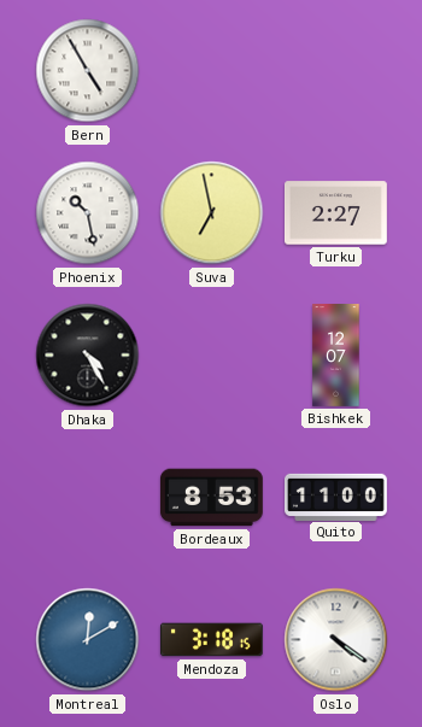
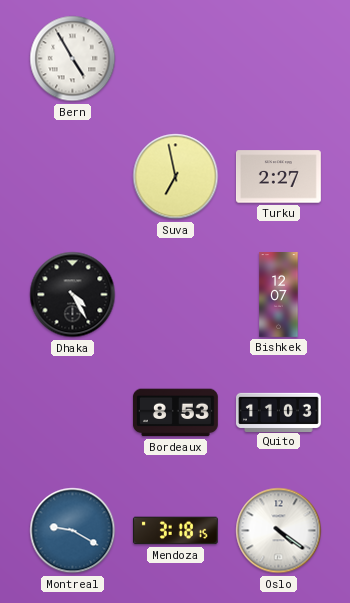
Phoenix: 10:28 -> none (88, 213)
Quito: 11:00 -> 11:03 (279, 412)
Montreal: 12:10 -> 9:20 (73, 531)
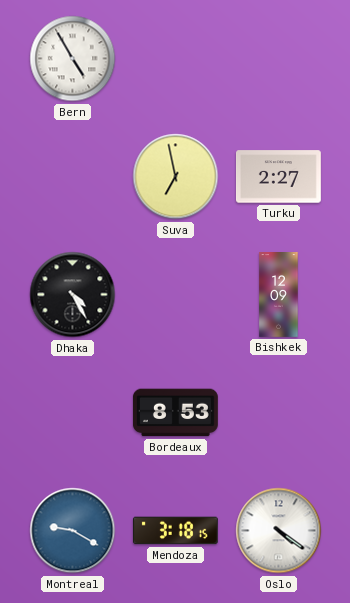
Bishkek: 12:07 -> 12:09 (279, 295)
Quito: 11:03 -> none (279, 412)
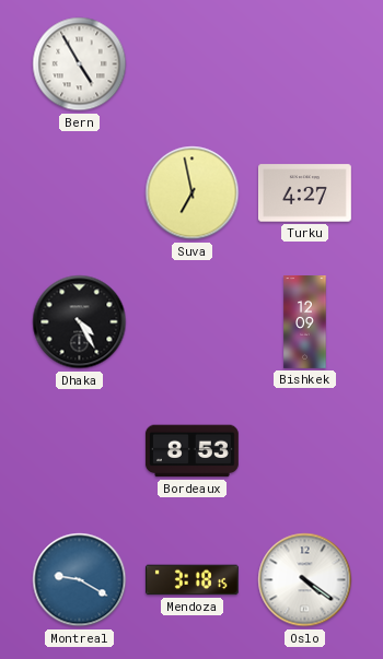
Turku: 2:27 -> 4:27 (305, 193)
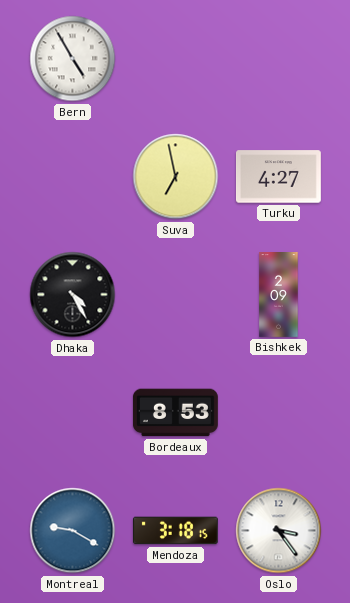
Bishkek: 12:09 -> 2:09 (279, 295)
Oslo: 4:21 -> 3:24 (279, 531)
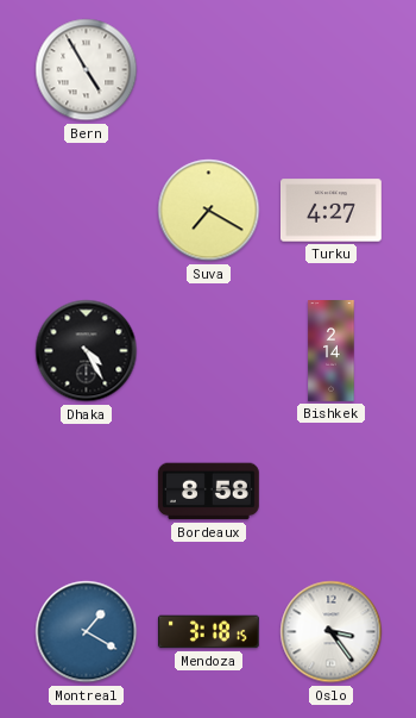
Suva: 6:58 -> 7:20 (209, 211)
Bishkek: 2:09 -> 2:14 (332, 351)
Bordeaux: 8:53 -> 8:58 (208, 492)
Montreal: 9:20 -> 1:20 (87, 632)
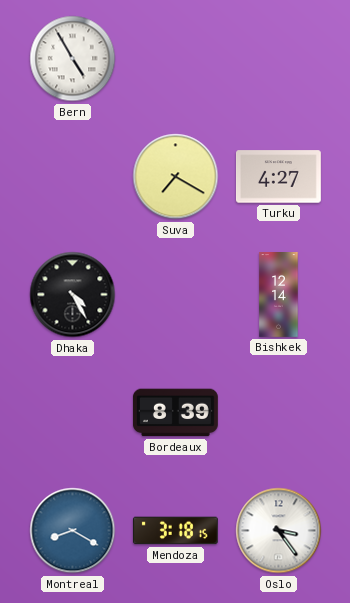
Bishkek: 2:14 -> 12:14 (279, 295)
Bordeaux: 8:58 -> 8:39 (175, 413)
Montreal: 1:20 -> 8:20 (73, 531)
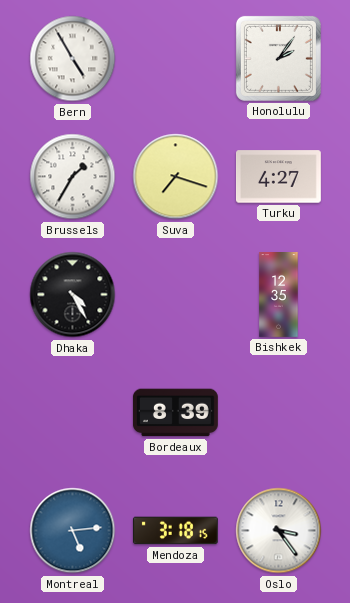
Honolulu: none -> 2:06 (278, 58)
Brussels: none -> 1:35 (73, 177)
Suva: 7:20 -> 7:18 (176, 177)
Bishkek: 12:14 -> 12:35 (279, 295)
Montreal: 8:20 -> 5:14 (73, 531)
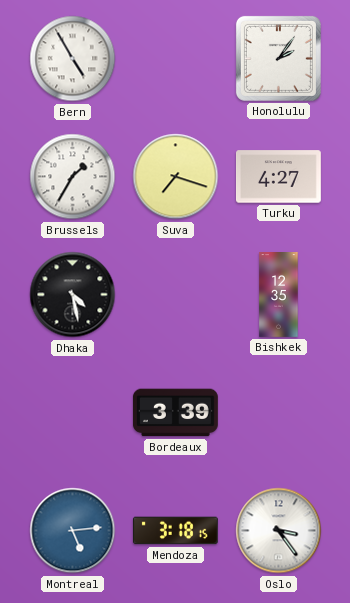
Dhaka: 4:25 -> 4:28 (73, 295)
Bordeaux: 8:39 -> 3:39 (175, 413)
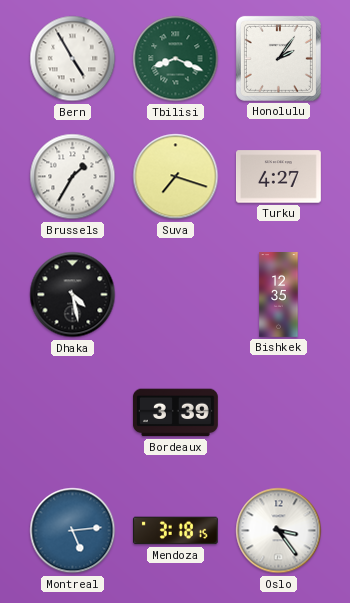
Tbilisi: none -> 8:19 (176, 59)
